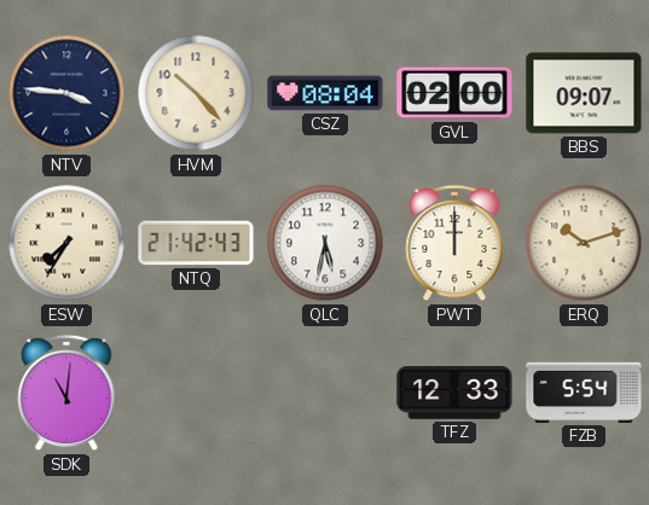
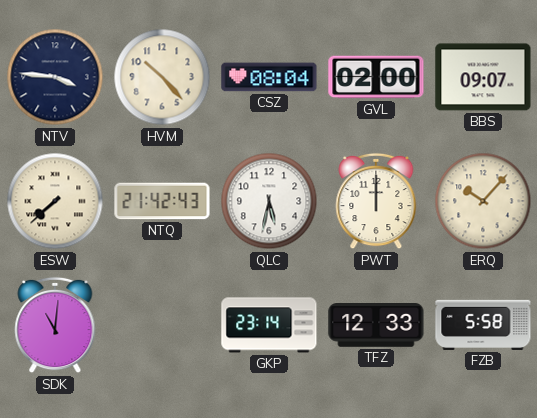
ESW: 7:35 -> 7:38 (55, 201)
ERQ: 10:12 -> 10:07 (483, 201)
GKP: none -> 23:14 (269, 325)
FZB: 5:54 -> 5:58 (483, 325)
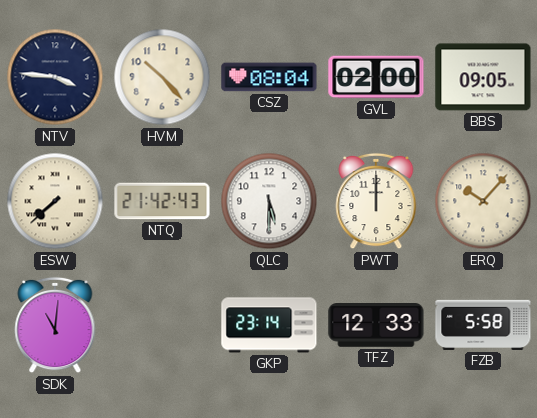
BBS: 09:07 -> 09:05 (483, 77)
QLC: 5:32 -> 5:30 (269, 201)
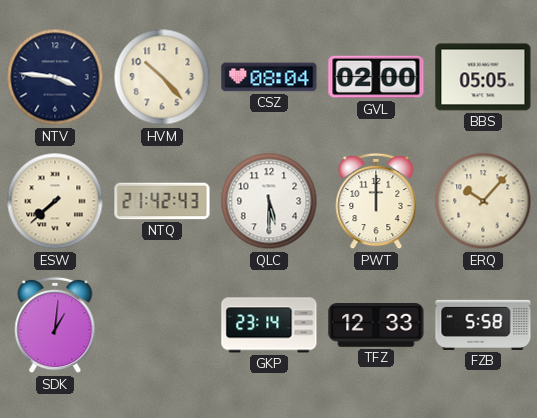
BBS: 09:05 -> 05:05 (483, 77)
SDK: 11:01 -> 1:01 (55, 325)
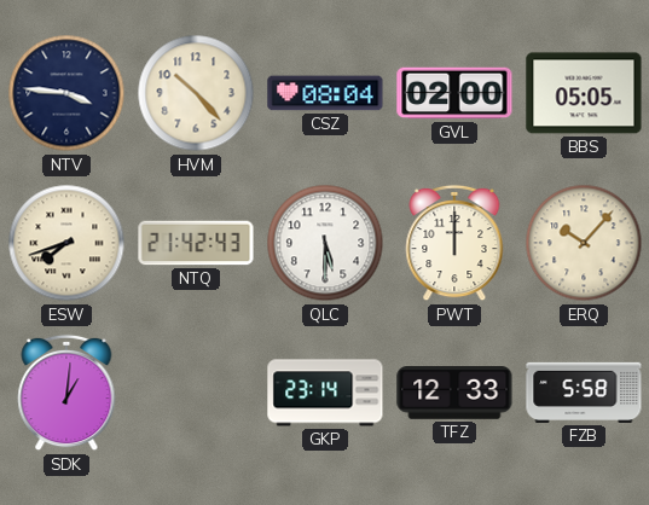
ESW: 7:38 -> 7:42 (66, 243)
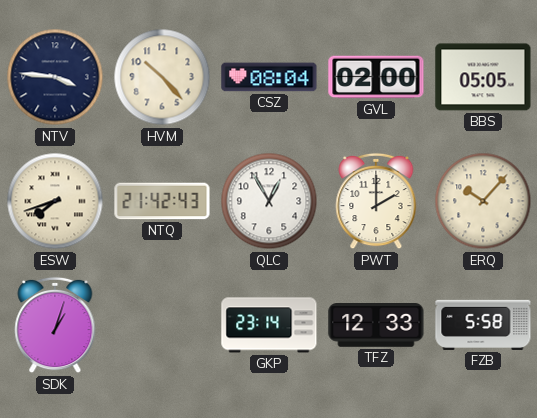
QLC: 5:30 -> 12:55 (269, 201)
PWT: 12:00 -> 2:00 (376, 201)
SDK: 1:01 -> 1:03 (55, 325)
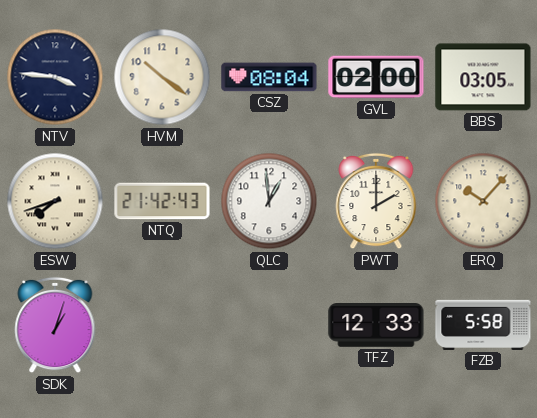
HVM: 10:23 -> 10:21 (162, 77)
BBS: 05:05 -> 03:05 (483, 77)
QLC: 12:55 -> 12:59 (269, 201)
GKP: 23:14 -> none (269, 325)
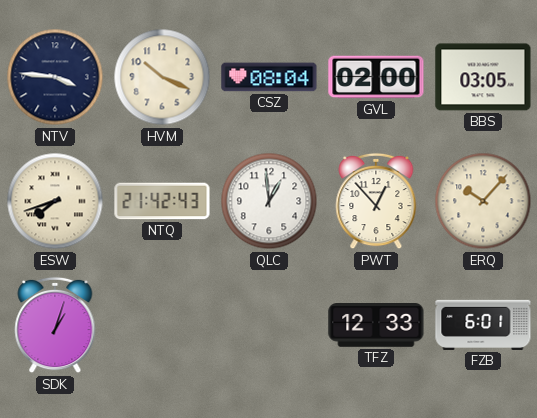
HVM: 10:21 -> 10:19 (162, 77)
PWT: 2:00 -> 12:53 (376, 201)
FZB: 5:58 -> 6:01 (483, 325)
